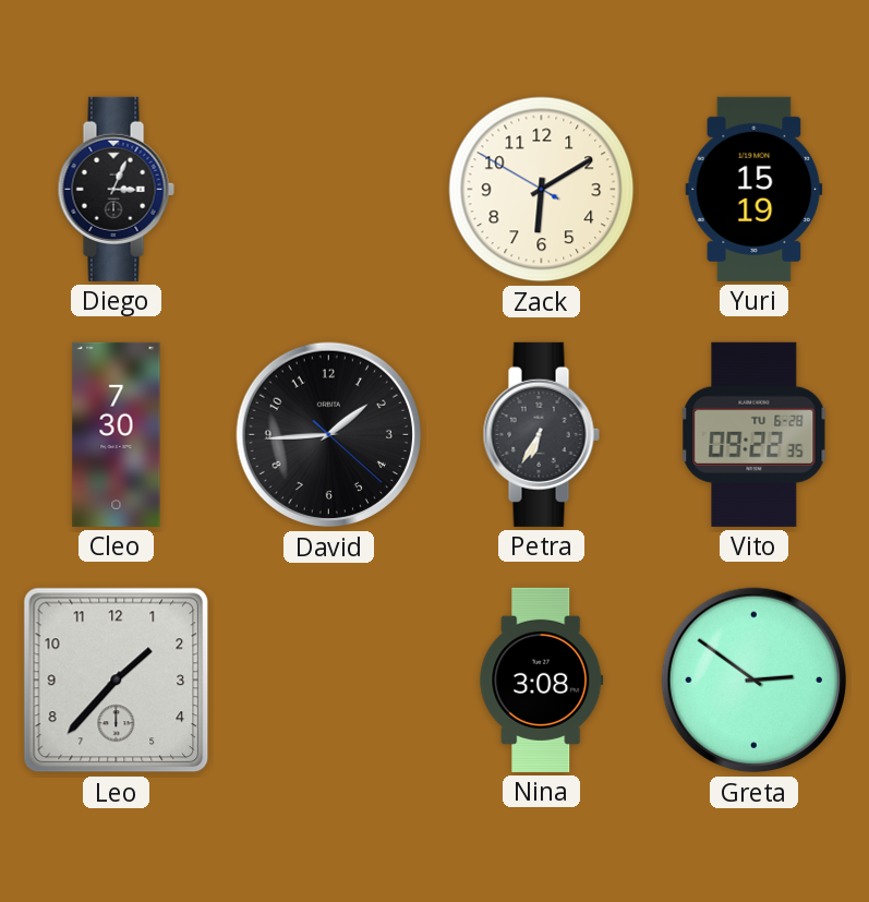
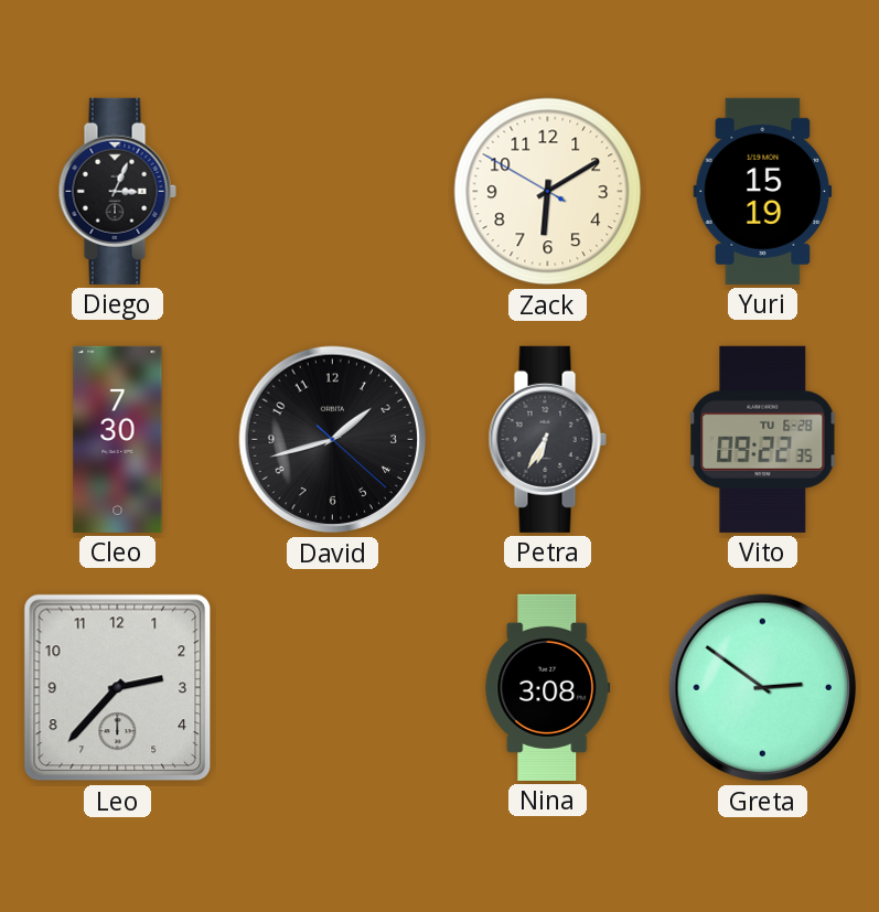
David: 1:44 -> 1:42 (333, 440)
Leo: 1:37 -> 2:37 (118, 688)
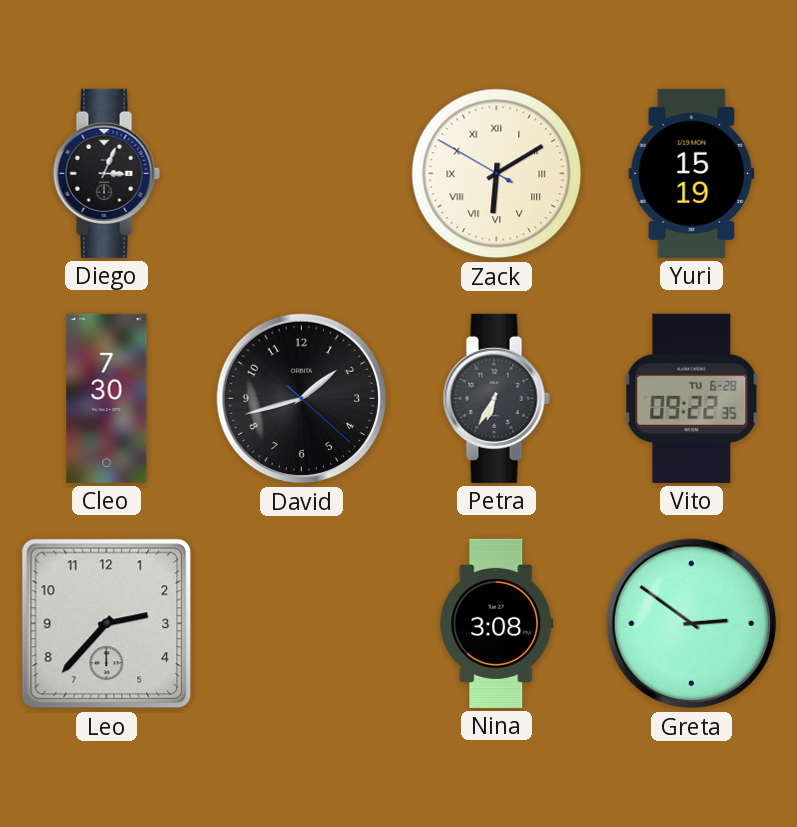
Zack numerals: Arabic -> Roman (497, 174)
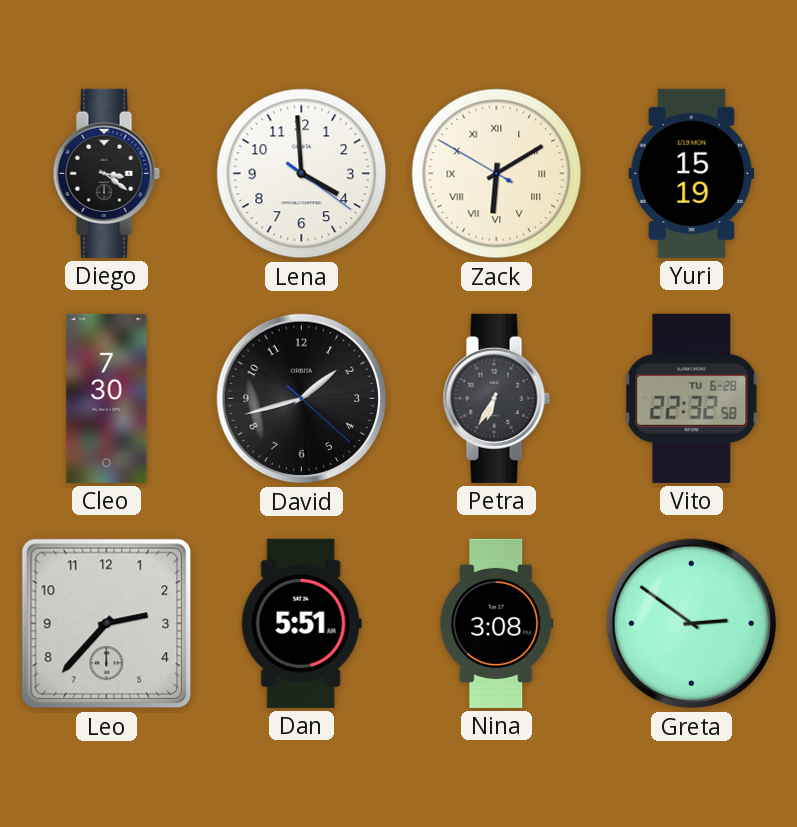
Diego: 3:04 -> 3:21 (106, 173)
Lena: none -> 3:59 (302, 174)
Vito: 09:22 -> 22:32 (692, 398)
Dan: none -> 5:51 (301, 623)
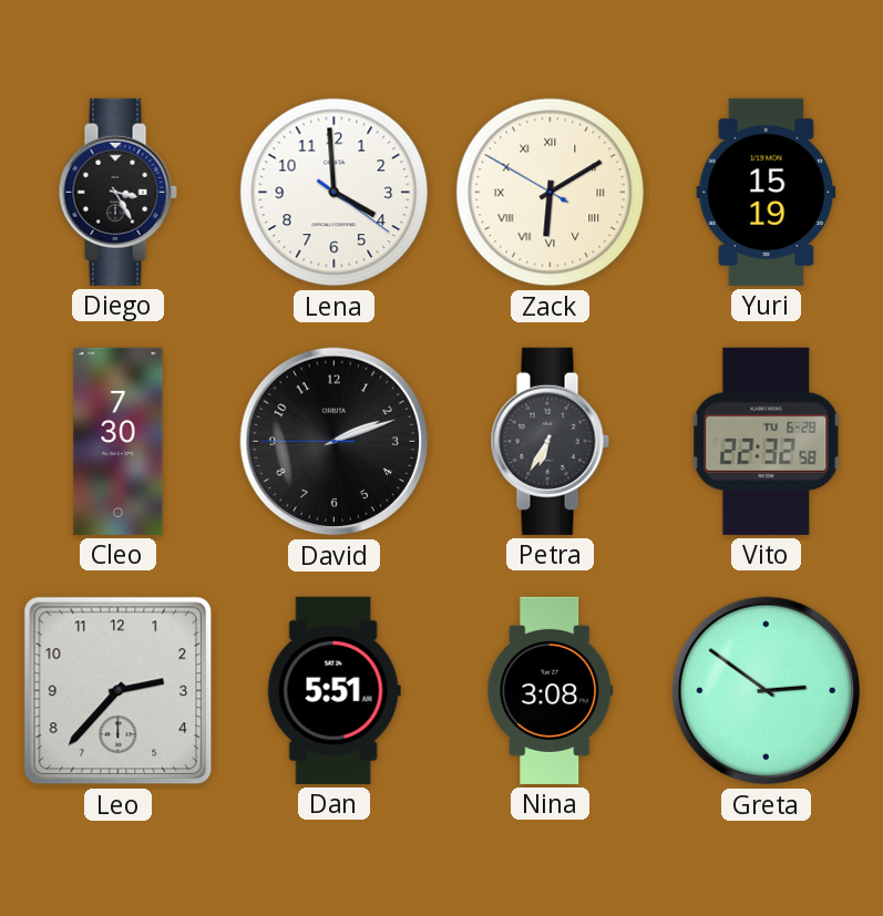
Diego: 3:21 -> 3:25 (117, 192)
David: 1:42 -> 2:11 (335, 442)
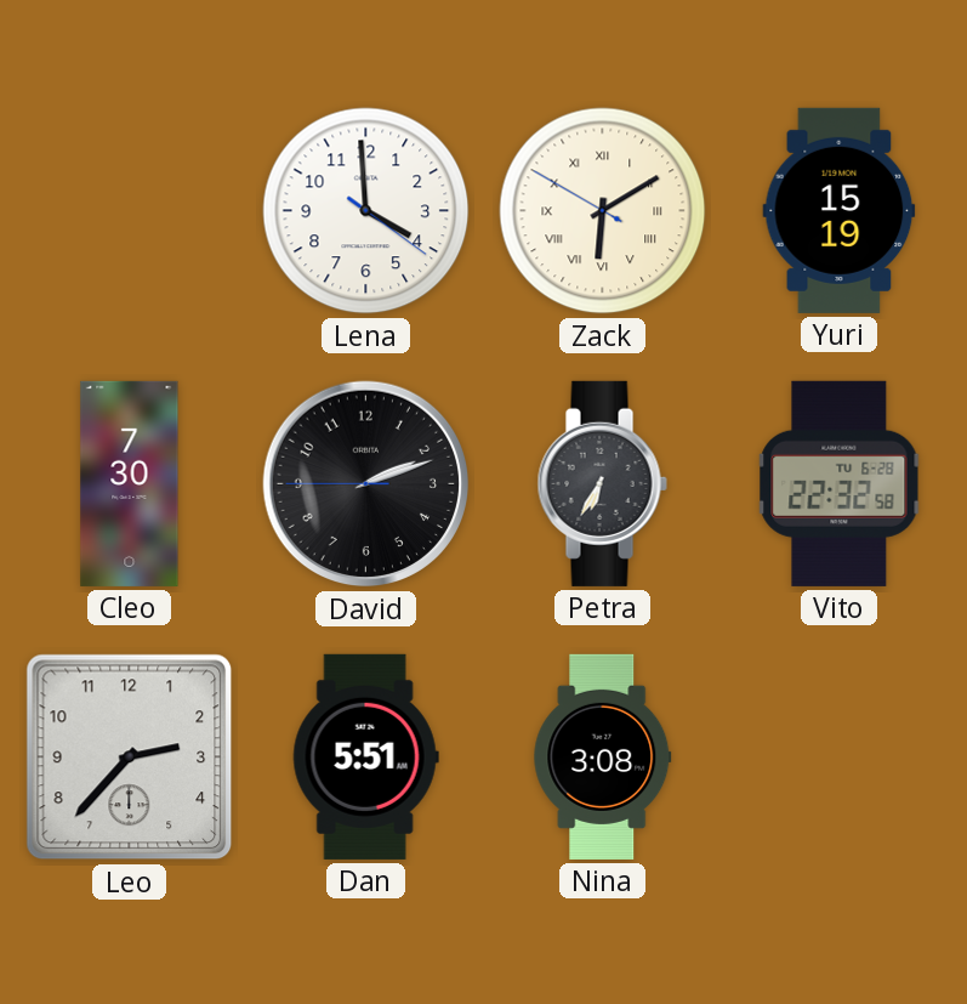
Diego: 3:25 -> none (117, 192)
Greta: 2:51 -> none (767, 691)
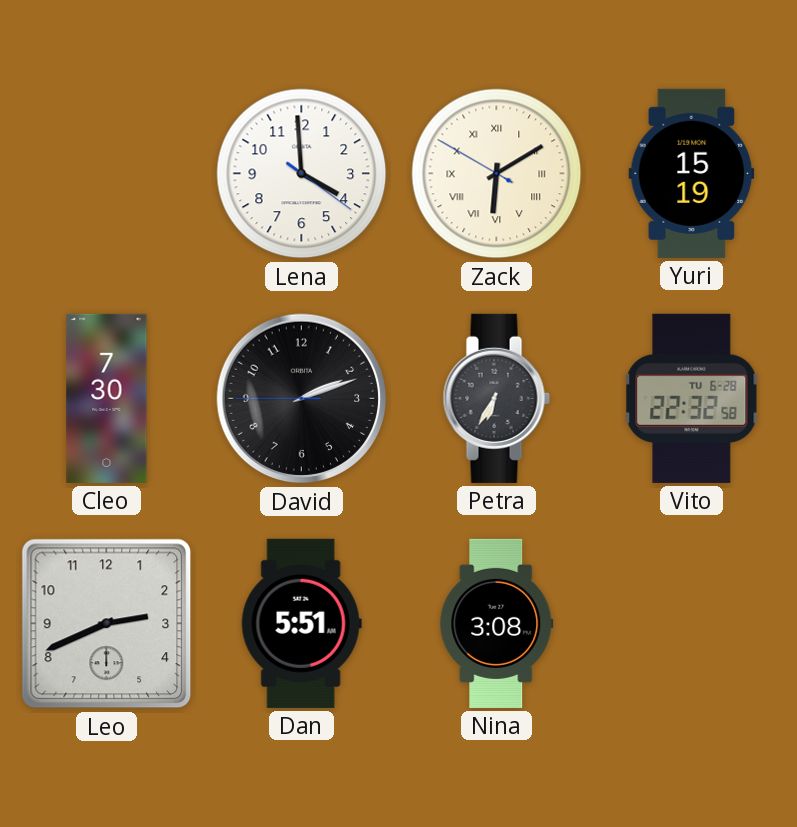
Leo: 2:37 -> 2:41 (107, 624)
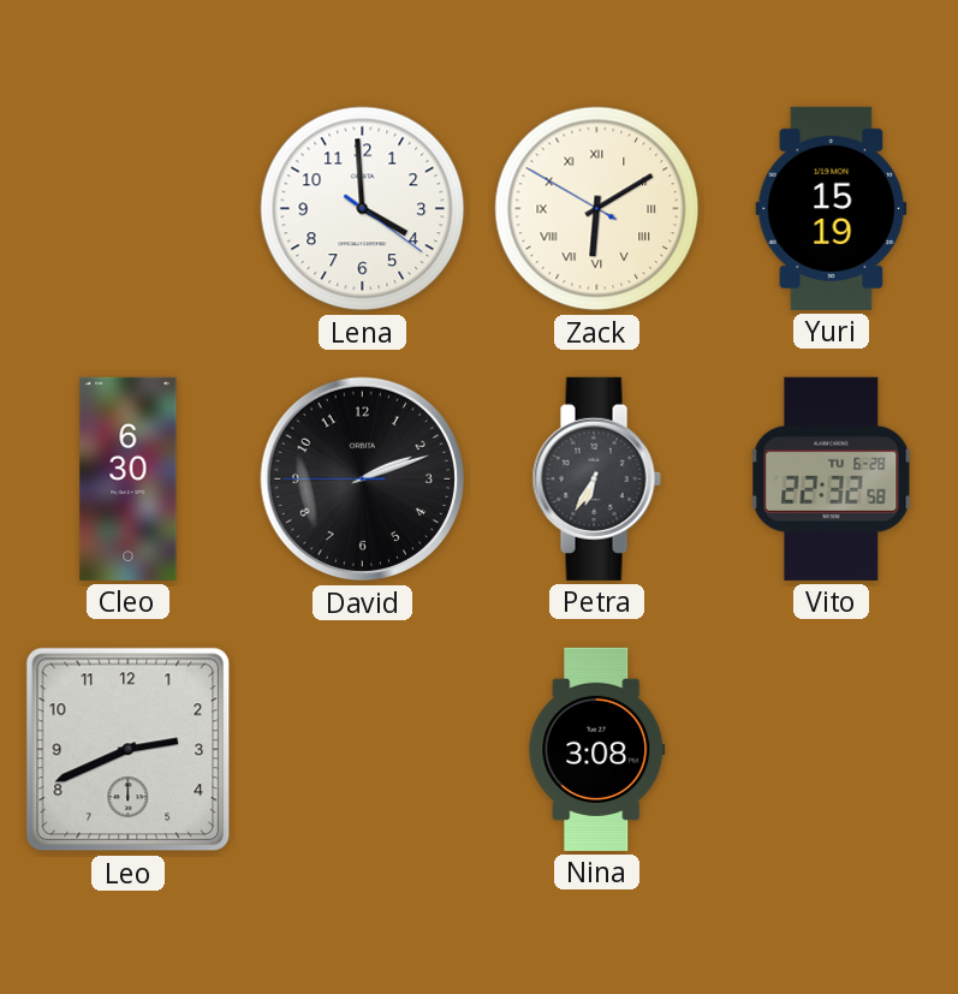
Cleo: 7:30 -> 6:30 (129, 478)
Dan: 5:51 -> none (301, 623)
